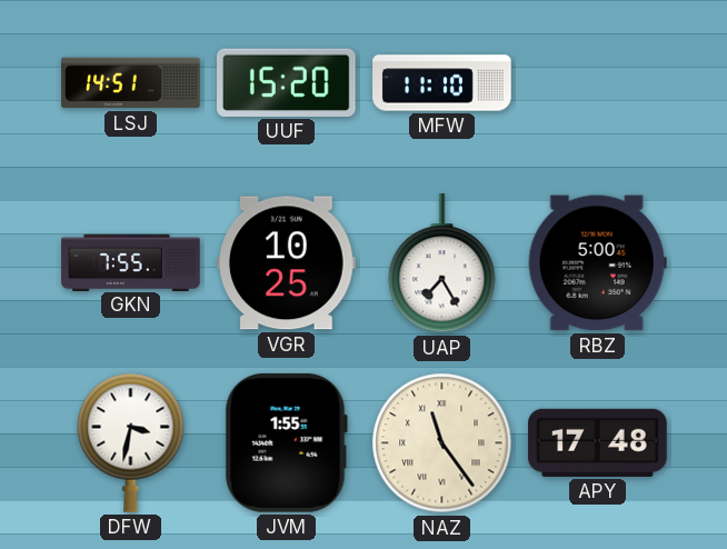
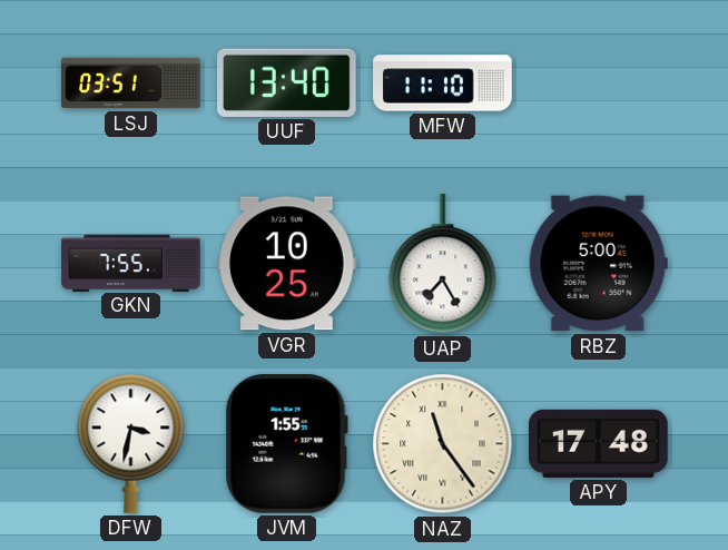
LSJ: 14:51 -> 03:51 (131, 84)
UUF: 15:20 -> 13:40 (287, 82)
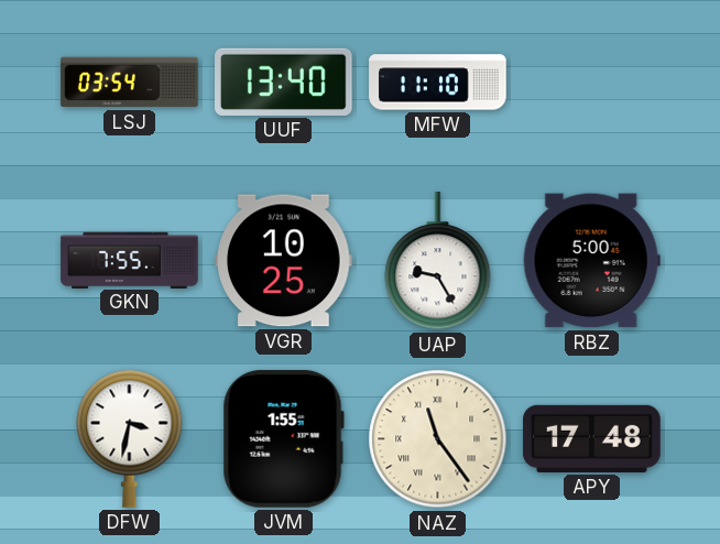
LSJ: 03:51 -> 03:54 (130, 83)
UAP: 7:25 -> 9:25 (438, 261)
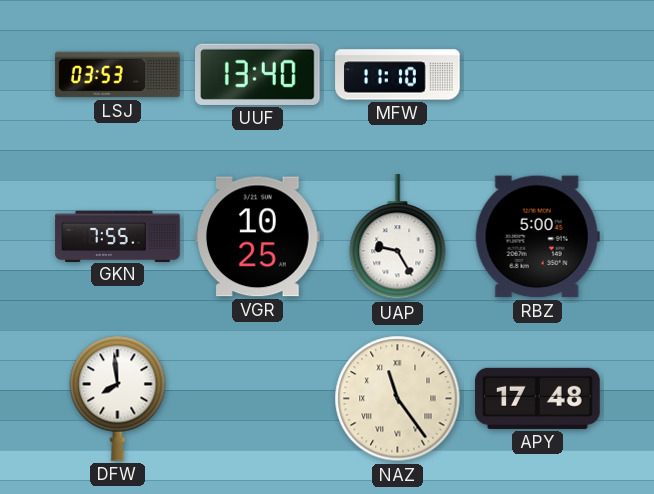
LSJ: 03:54 -> 03:53 (118, 75)
DFW: 3:32 -> 7:59 (118, 398)
JVM: 1:55 -> none (283, 439)
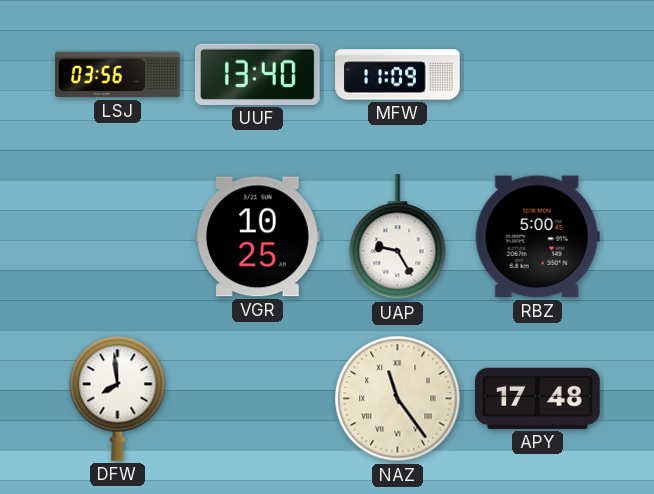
LSJ: 03:53 -> 03:56 (118, 75)
MFW: 11:10 -> 11:09 (398, 75)
GKN: 7:55 -> none (118, 236)
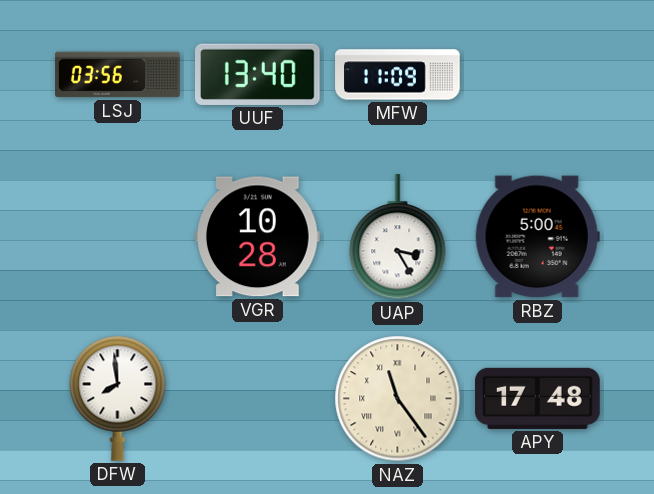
VGR: 10:25 -> 10:28 (258, 237)
UAP: 9:25 -> 3:25 (398, 237)
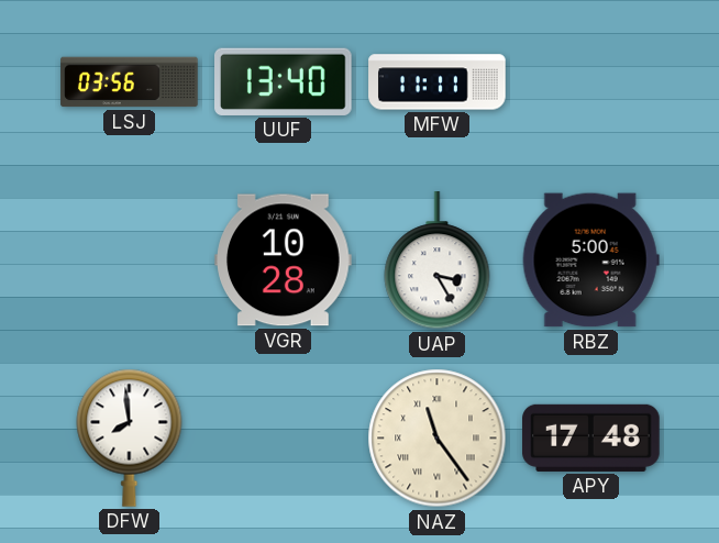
MFW: 11:09 -> 11:11 (438, 82)
